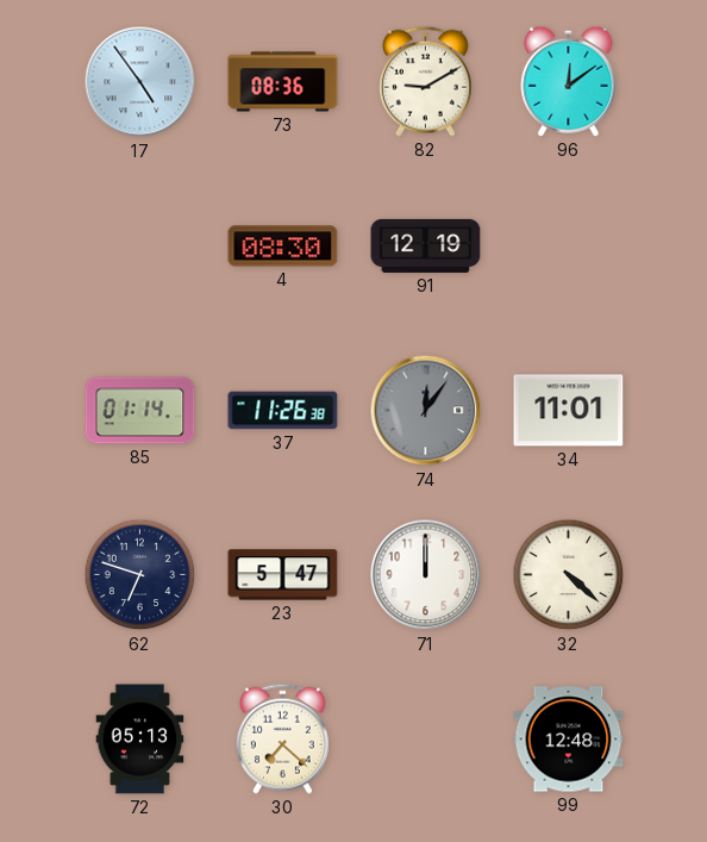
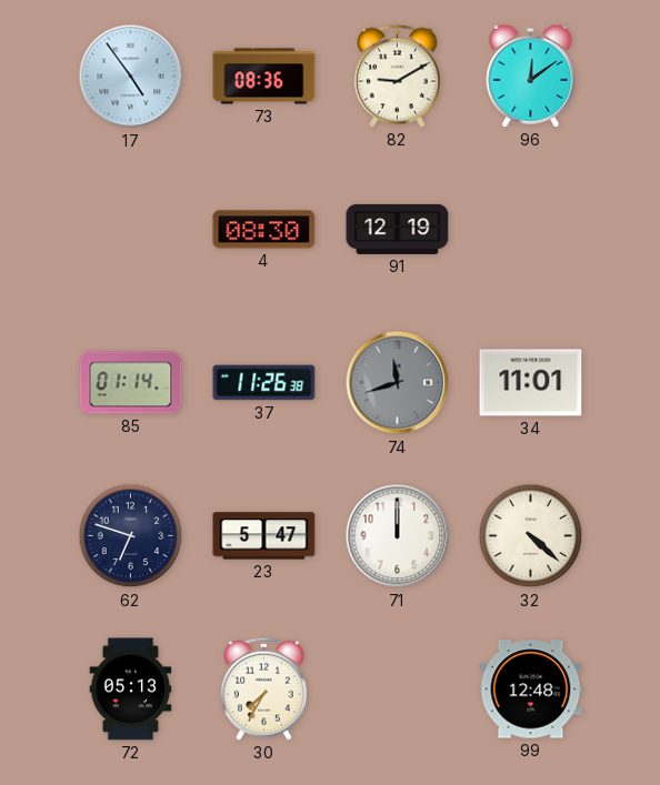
74: 12:06 -> 11:42 (398, 383)
30: 7:22 -> 7:35 (263, 688)
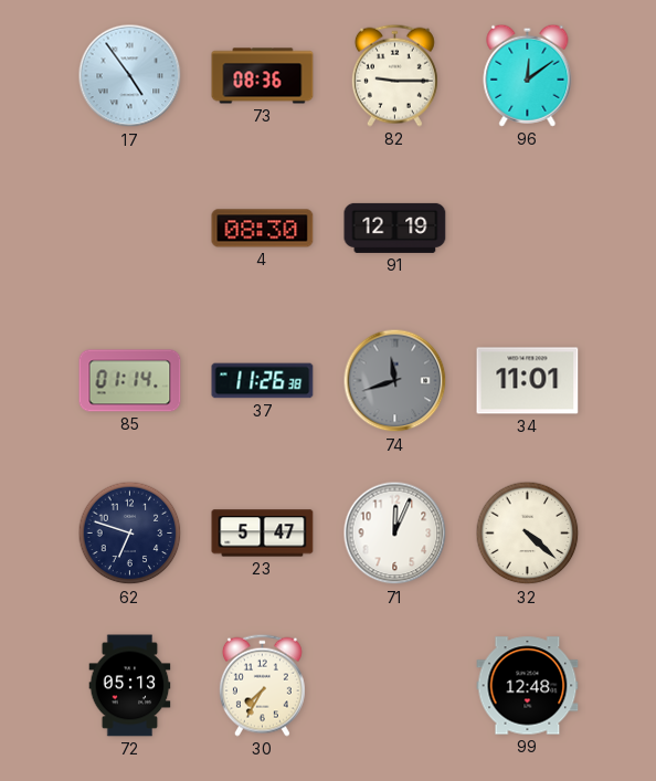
82: 9:10 -> 9:15 (394, 75)
71: 12:00 -> 12:04 (395, 534)
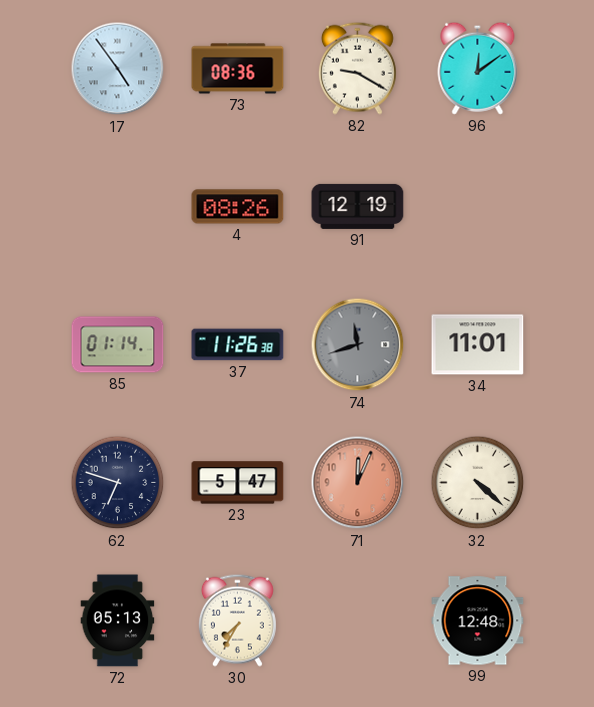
82: 9:15 -> 9:20 (357, 68)
4: 08:30 -> 08:26 (238, 207)
71 dial: white -> salmon (358, 483)
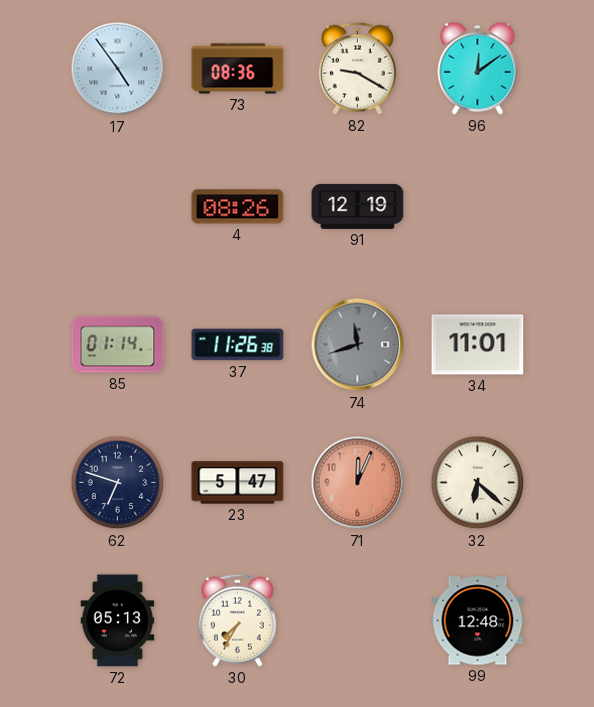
32: 4:22 -> 6:22 (478, 483)
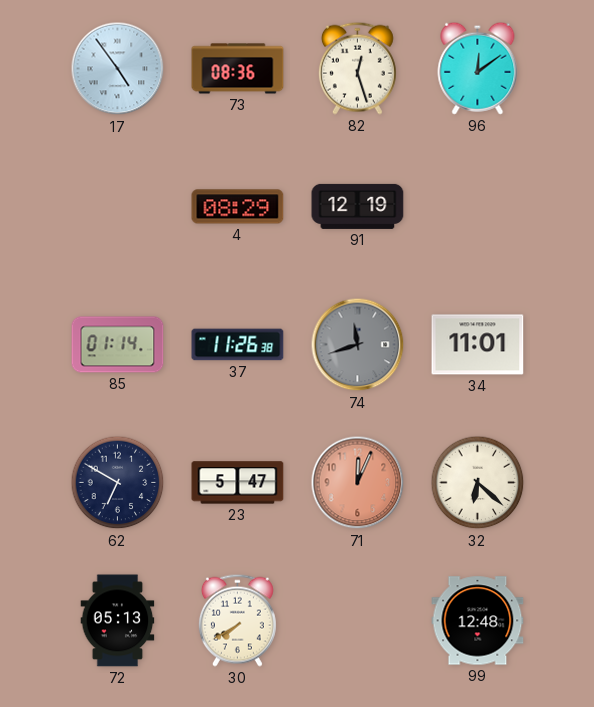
82: 9:20 -> 12:27 (357, 68)
4: 08:26 -> 08:29 (238, 207)
62: 6:48 -> 6:50 (118, 483)
30: 7:35 -> 7:40 (237, 620)
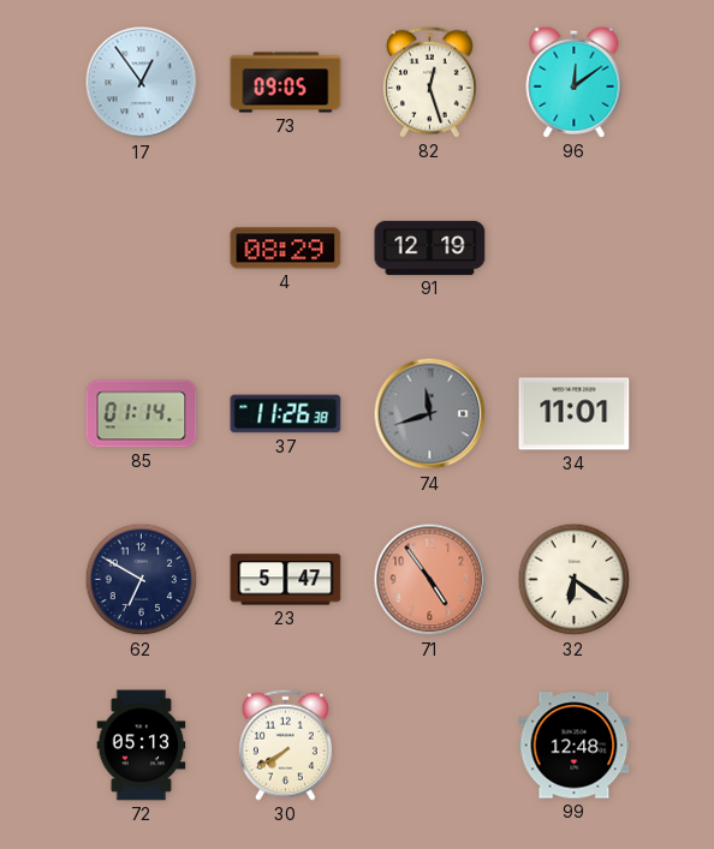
17: 4:54 -> 12:54 (142, 83)
73: 08:36 -> 09:05 (286, 83)
71: 12:04 -> 4:54 (430, 580)
32: 6:22 -> 6:21 (575, 580)
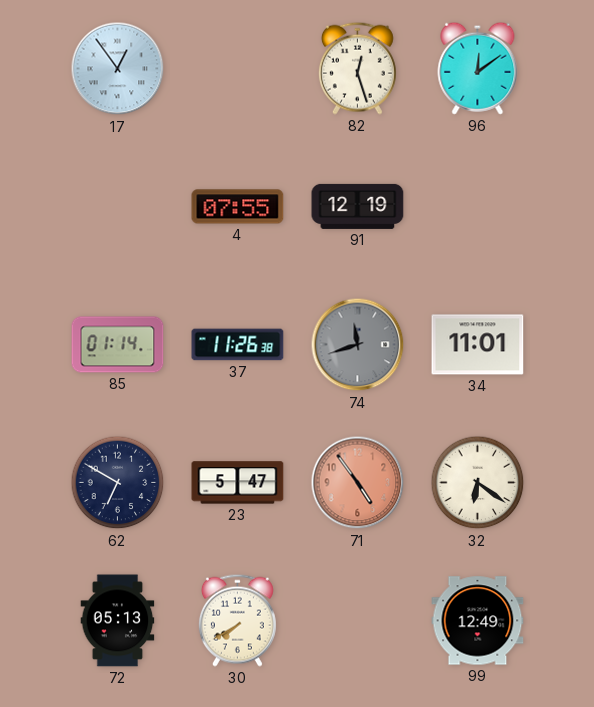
73: 09:05 -> none (286, 83)
4: 08:29 -> 07:55 (238, 207)
99: 12:48 -> 12:49 (478, 621)
